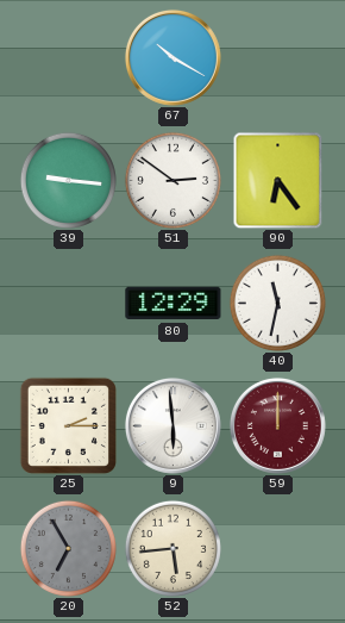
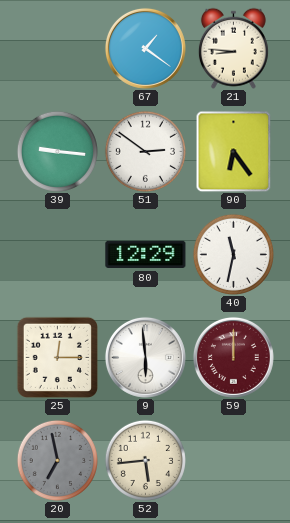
67: 10:20 -> 1:21 (145, 48)
21: none -> 8:46 (233, 48)
25: 2:15 -> 12:15 (57, 357)
20: 6:55 -> 6:58 (57, 460)
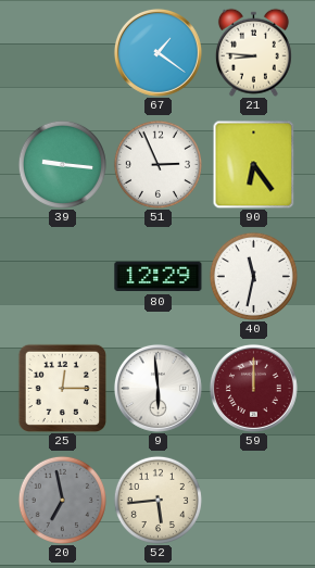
51: 2:51 -> 2:56 (157, 164)
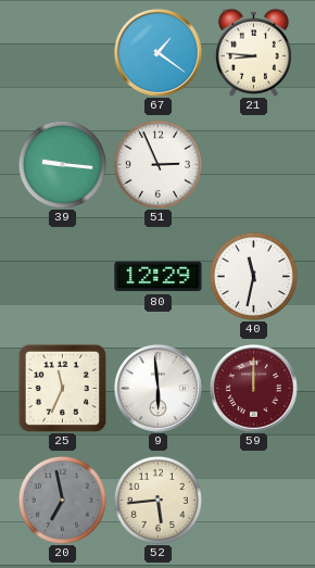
90: 6:24 -> none (254, 164)
25: 12:15 -> 11:34 (62, 388)
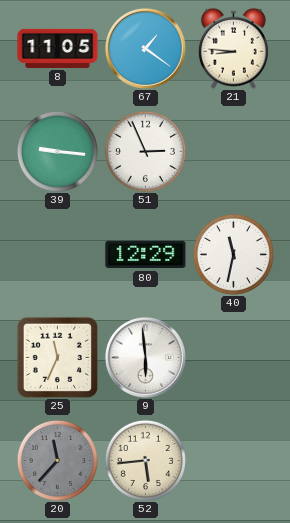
8: none -> 11:05 (58, 48)
59: 12:00 -> none (253, 388)
20: 6:58 -> 11:37 (57, 460)
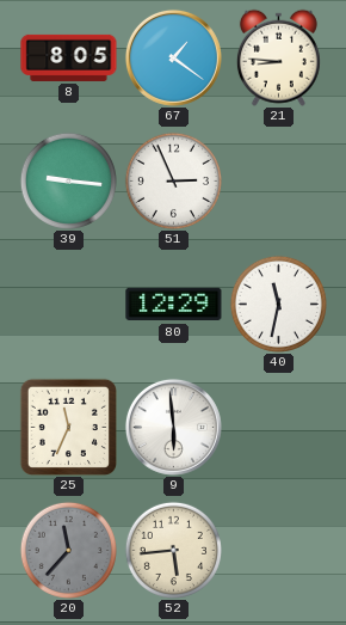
8: 11:05 -> 8:05 (69, 57)
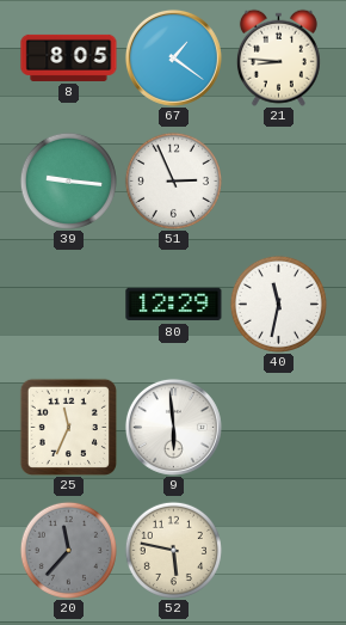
52: 5:44 -> 5:47 (173, 550)
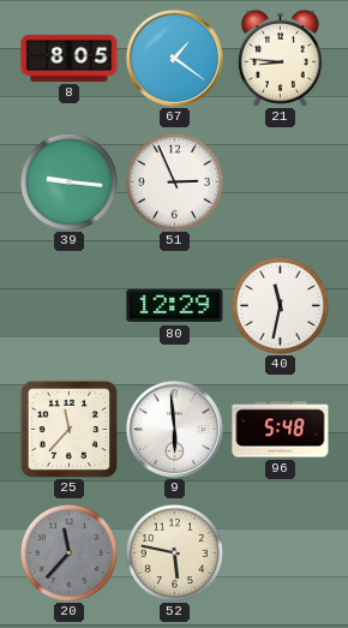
25: 11:34 -> 11:37 (68, 429)
96: none -> 5:48 (281, 430)
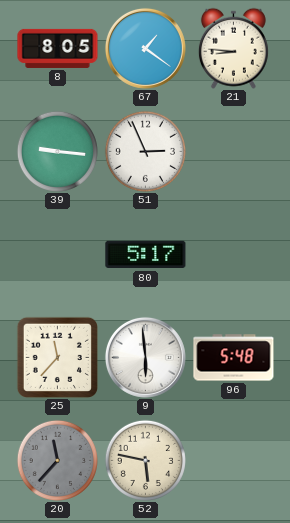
80: 12:29 -> 5:17 (146, 255)
40: 11:32 -> none (280, 305)
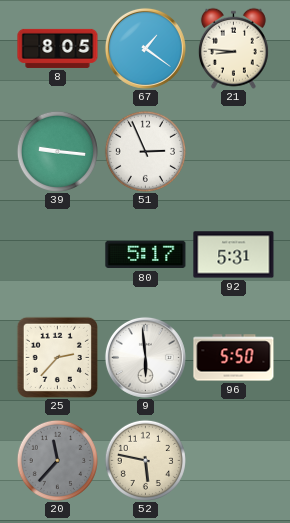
92: none -> 5:31 (234, 255)
25: 11:37 -> 2:37 (57, 357)
96: 5:48 -> 5:50 (234, 358)
